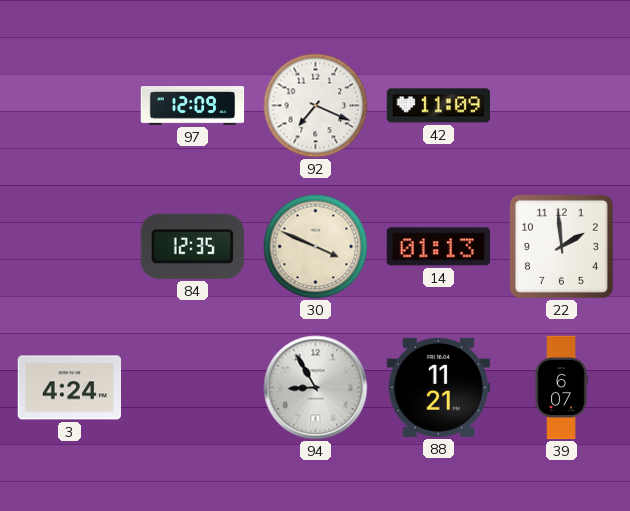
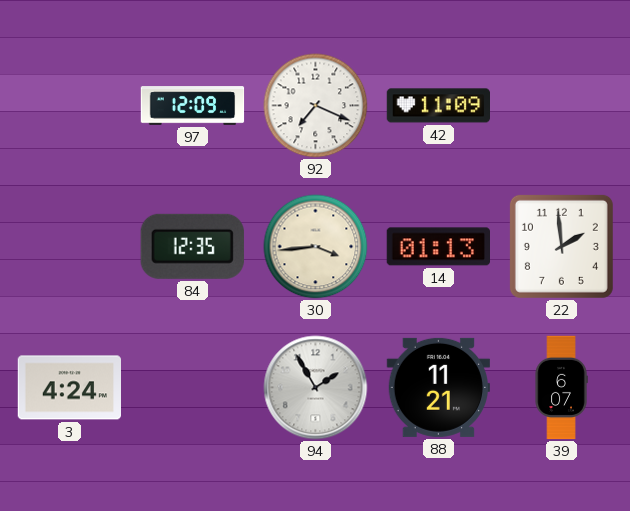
30: 3:49 -> 3:44 (316, 247)
94: 8:55 -> 1:55 (316, 388)
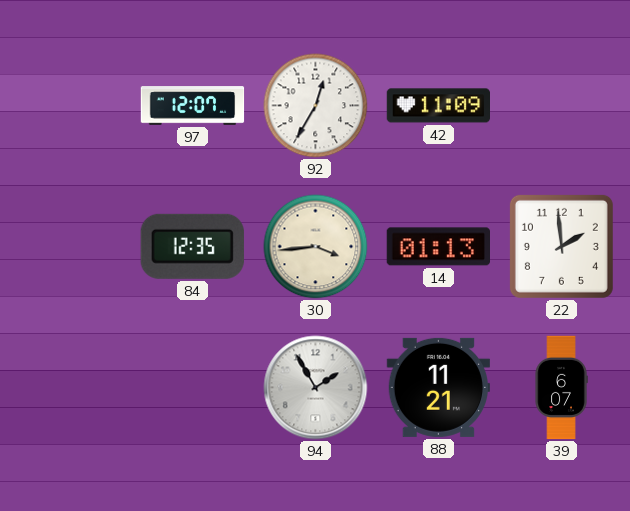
97: 12:09 -> 12:07 (193, 106)
92: 7:19 -> 12:35 (316, 106)
3: 4:24 -> none (70, 388)
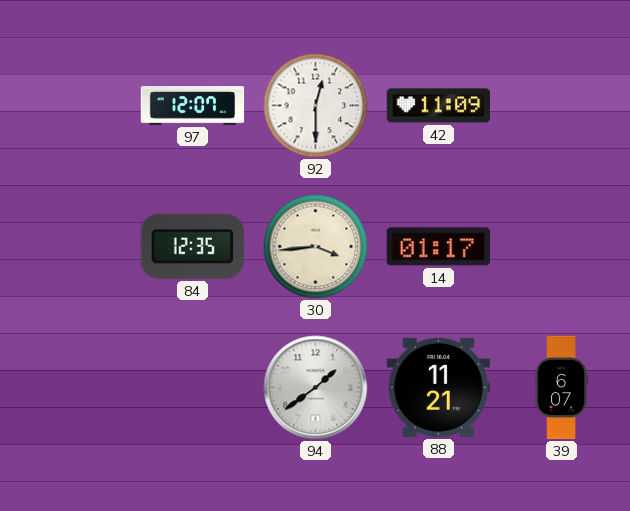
92: 12:35 -> 12:30 (316, 106)
14: 01:13 -> 01:17 (438, 247)
22: 1:59 -> none (561, 246)
94: 1:55 -> 1:39 (316, 388)
